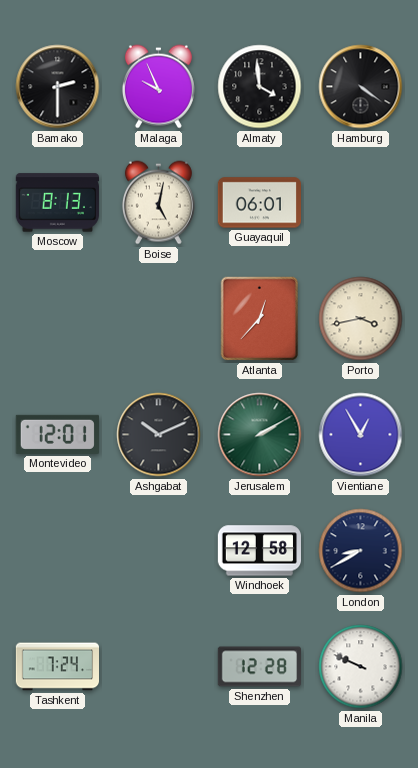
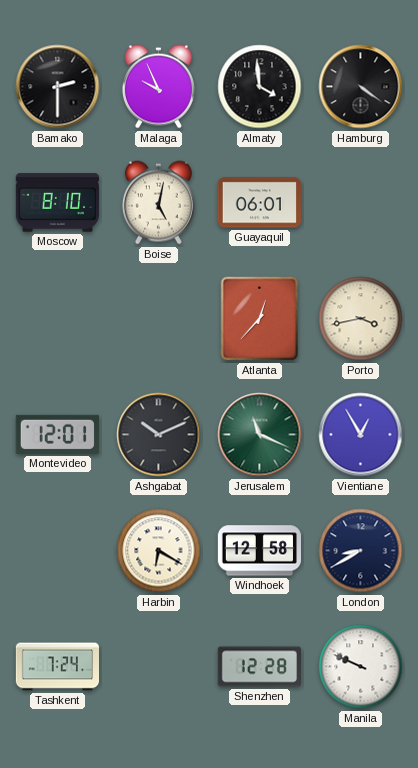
Moscow: 8:13 -> 8:10 (57, 203)
Jerusalem: 2:10 -> 11:19 (260, 435)
Harbin: none -> 6:20 (159, 551)
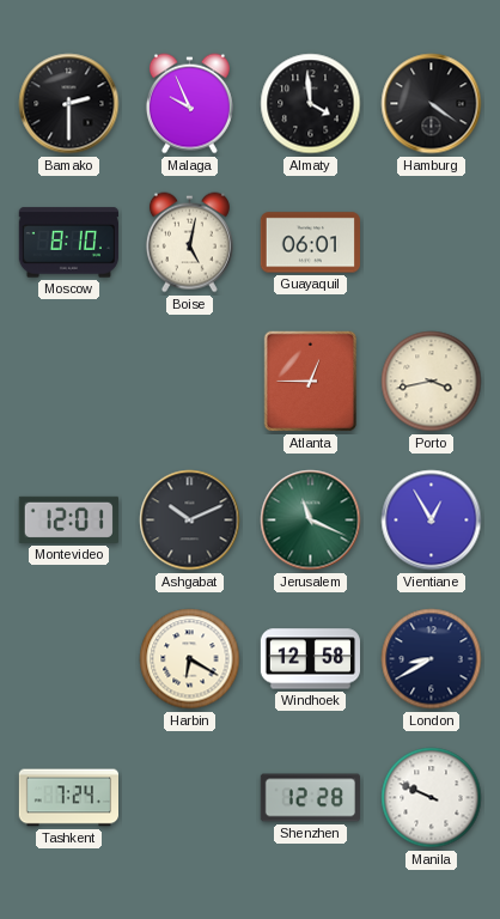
Atlanta: 12:37 -> 12:45 (311, 382)
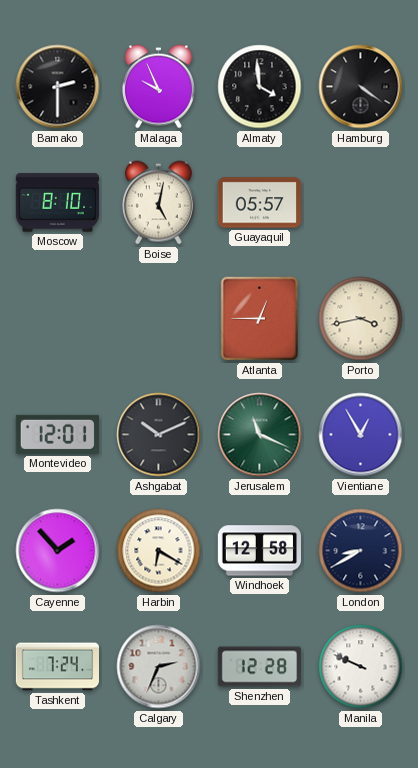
Guayaquil: 06:01 -> 05:57 (259, 203)
Cayenne: none -> 1:53 (58, 551)
Calgary: none -> 2:34 (159, 667)
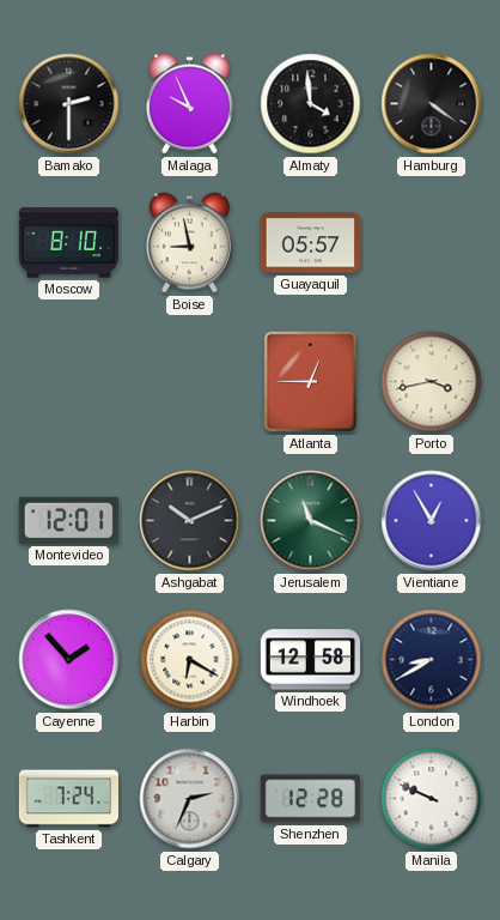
Boise: 5:02 -> 8:58 (189, 243)
